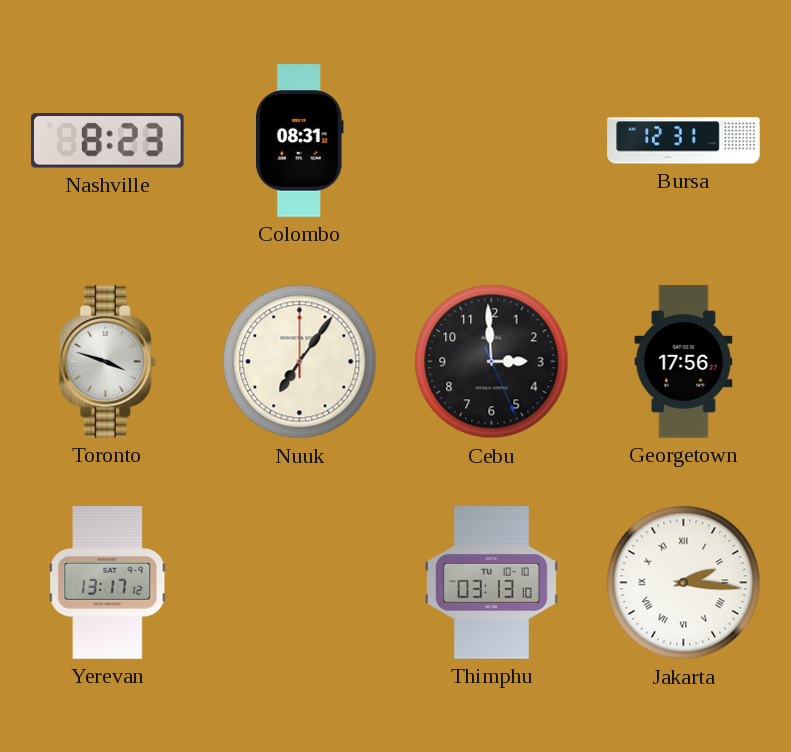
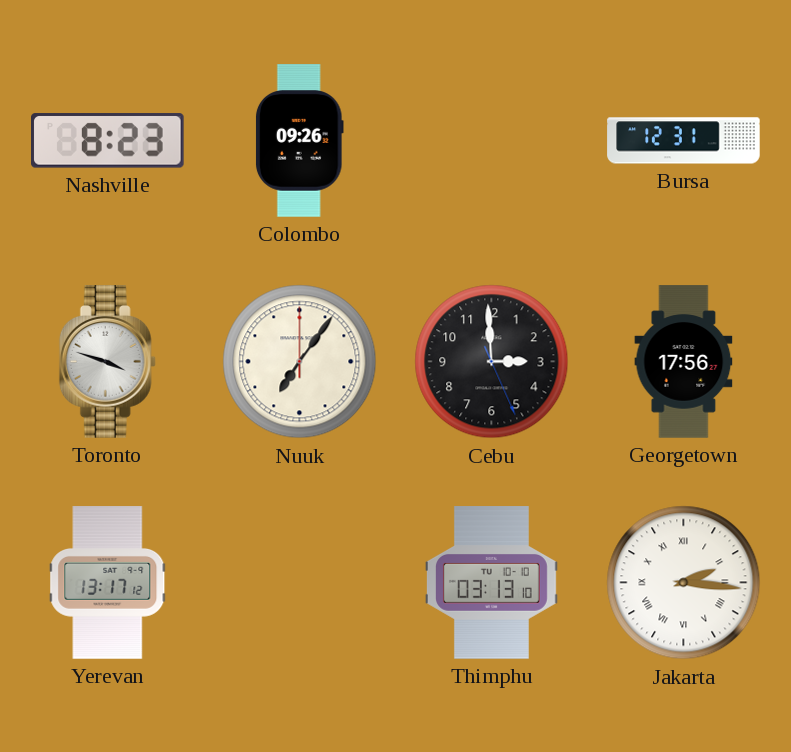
Colombo: 08:31 -> 09:26 (299, 141)
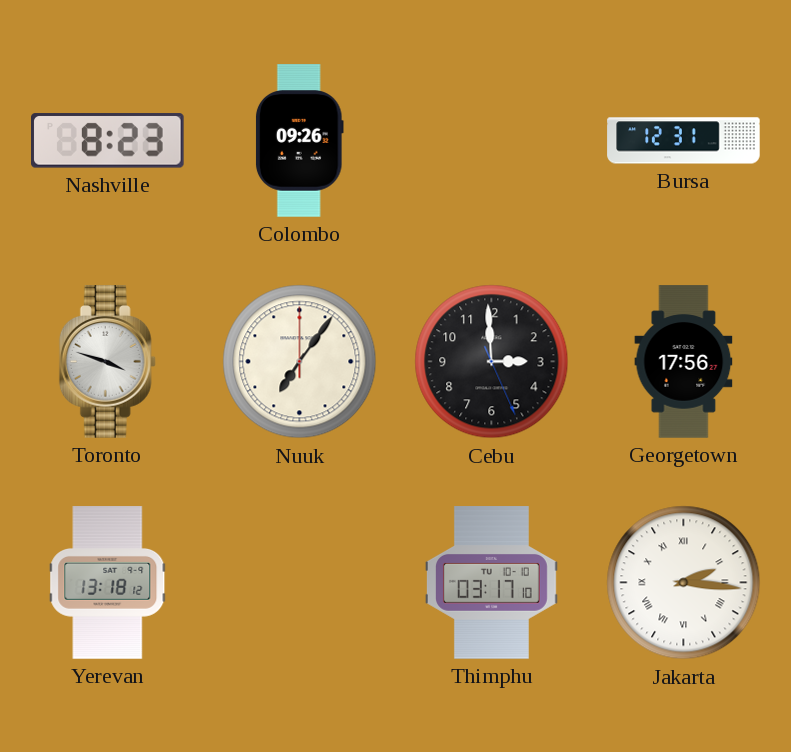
Yerevan: 13:17 -> 13:18 (108, 583)
Thimphu: 03:13 -> 03:17 (491, 583)
